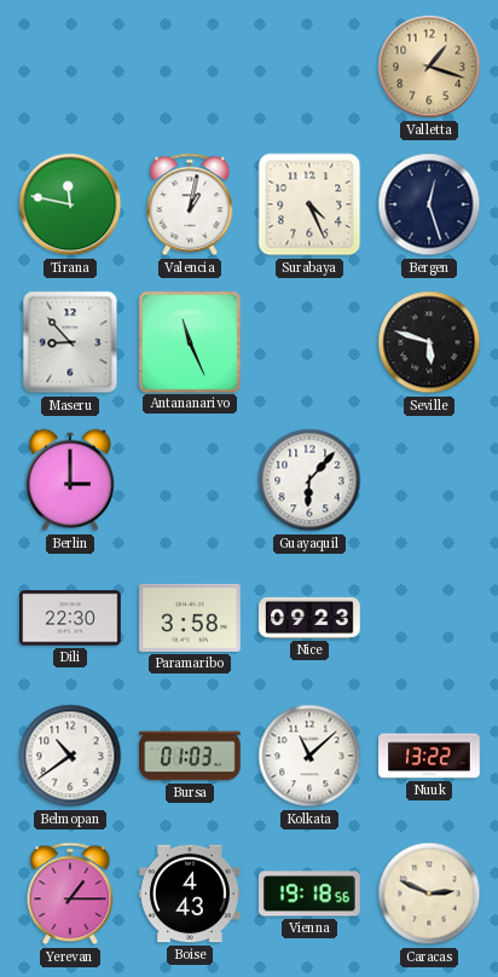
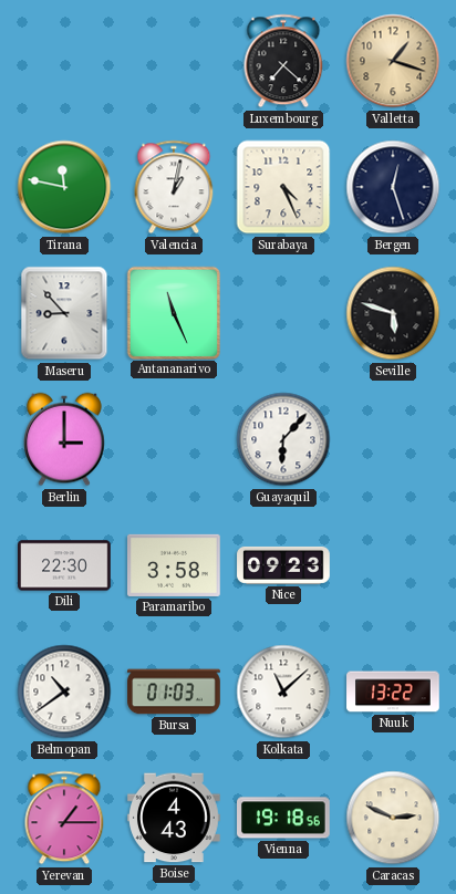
Luxembourg: none -> 7:22 (283, 61)
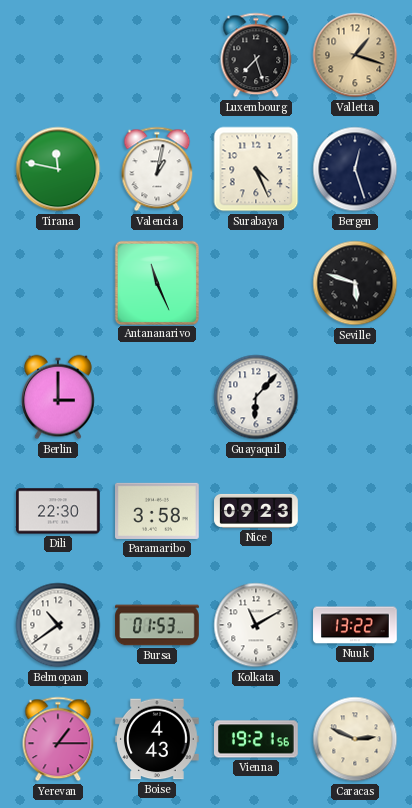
Luxembourg: 7:22 -> 7:27 (256, 55)
Maseru: 8:53 -> none (64, 313)
Bursa: 01:03 -> 01:53 (157, 625)
Kolkata: 11:08 -> 11:10 (256, 625)
Vienna: 19:18 -> 19:21 (257, 739)
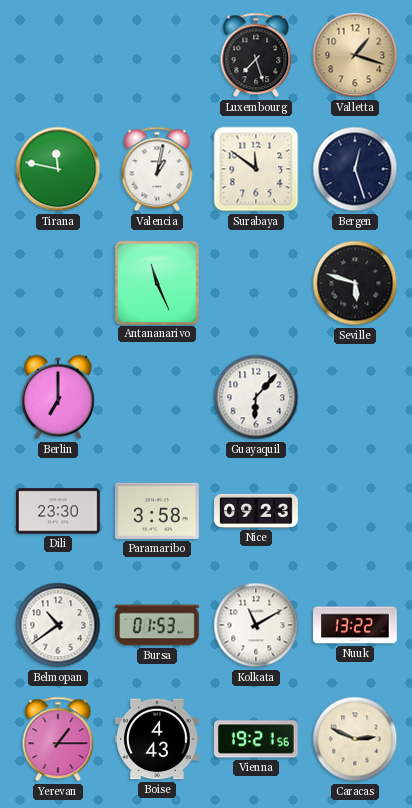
Surabaya: 4:26 -> 11:51 (256, 169)
Berlin: 3:00 -> 7:00 (59, 397)
Dili: 22:30 -> 23:30 (58, 511)
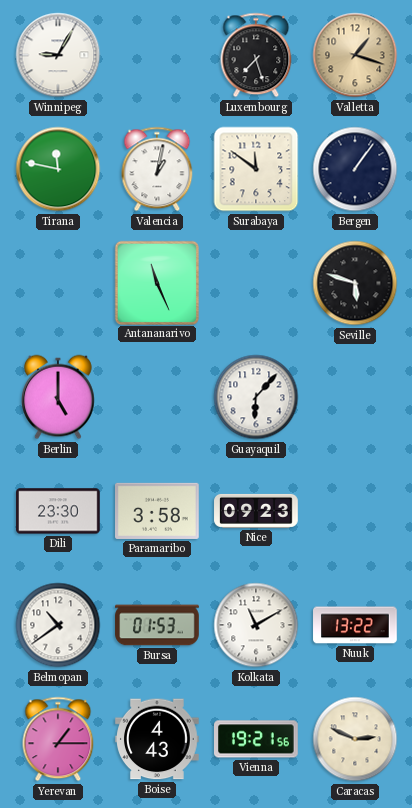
Winnipeg: none -> 9:05 (58, 55)
Bergen: 12:27 -> 1:06 (355, 169)
Berlin: 7:00 -> 5:00 (59, 397)
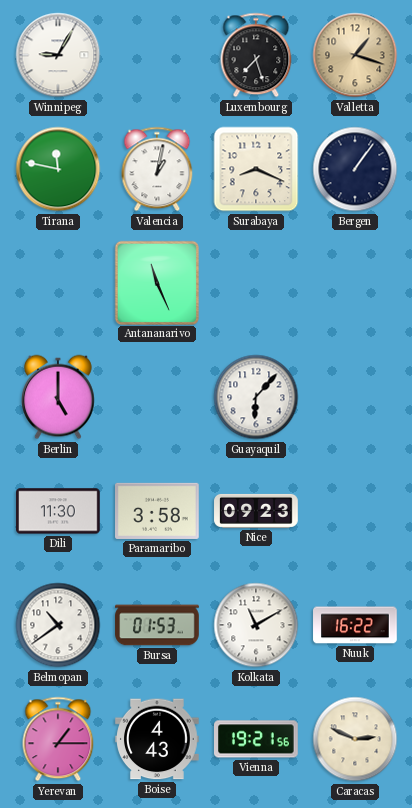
Surabaya: 11:51 -> 8:19 (256, 169)
Seville: 5:48 -> none (355, 283)
Dili: 23:30 -> 11:30 (58, 511)
Nuuk: 13:22 -> 16:22 (355, 625)
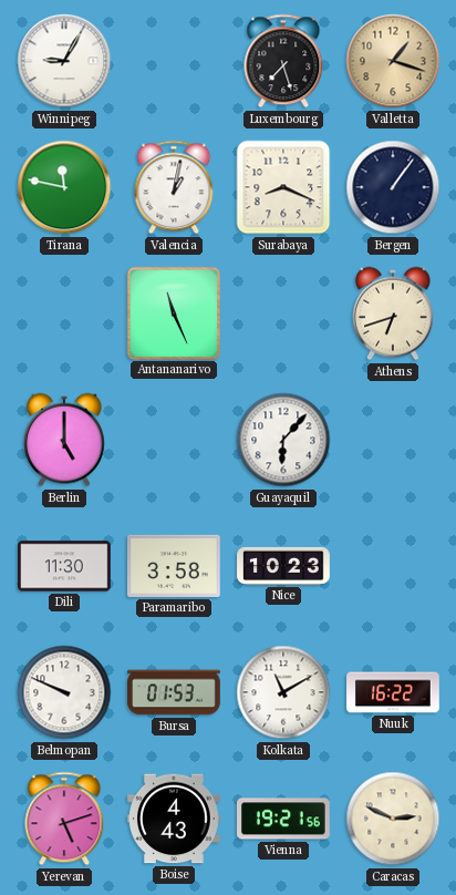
Athens: none -> 6:42 (394, 313)
Nice: 09:23 -> 10:23 (283, 566)
Belmopan: 10:39 -> 9:49 (64, 692)
Yerevan: 1:15 -> 5:12 (64, 819)
